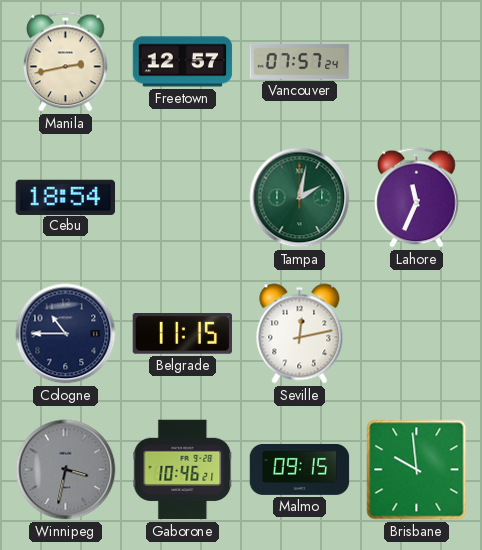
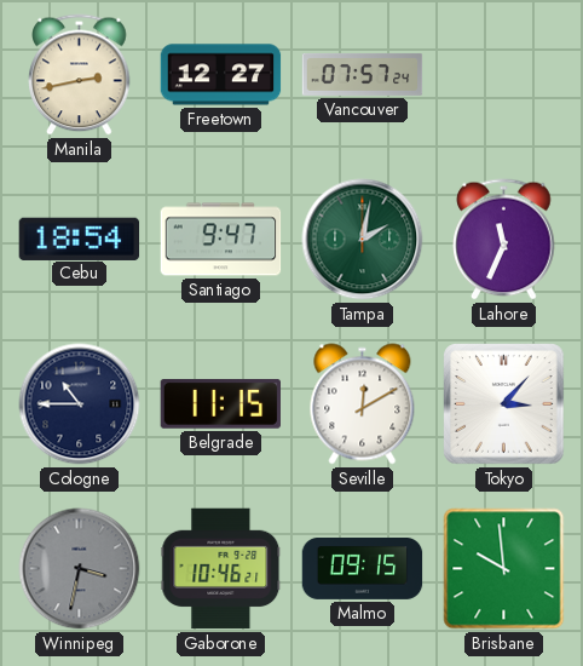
Freetown: 12:57 -> 12:27 (221, 75)
Santiago: none -> 9:47 (221, 240)
Seville: 12:13 -> 12:10 (363, 404)
Tokyo: none -> 3:07 (504, 404)
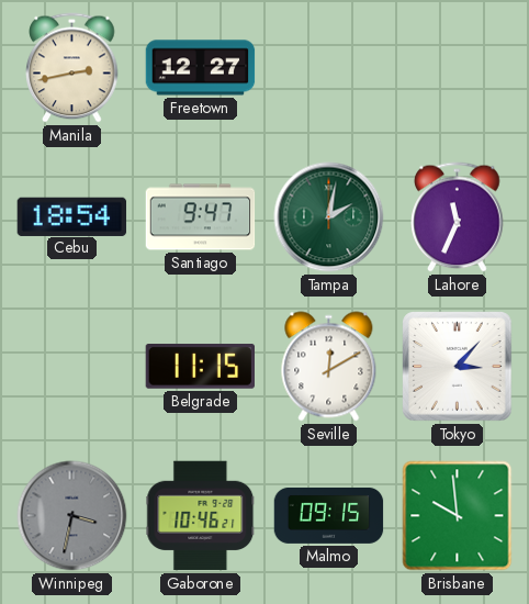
Vancouver: 07:57 -> none (363, 74)
Cologne: 10:45 -> none (80, 404)
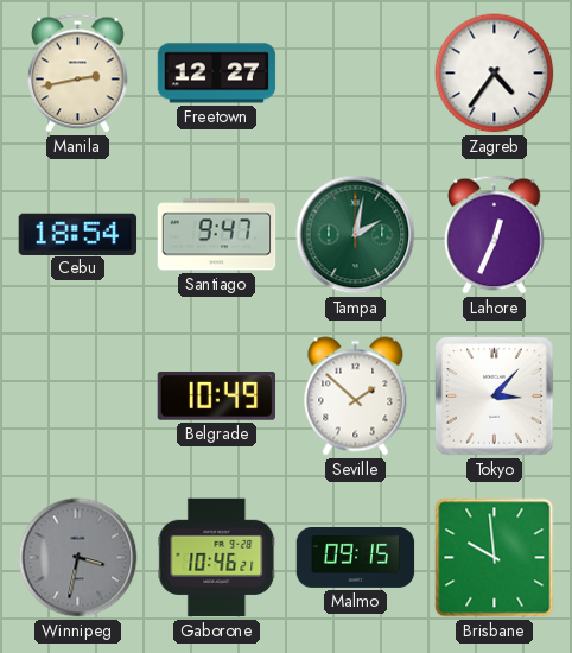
Zagreb: none -> 4:36 (495, 74)
Lahore: 11:34 -> 12:34 (495, 235)
Belgrade: 11:15 -> 10:49 (216, 397)
Seville: 12:10 -> 1:52 (356, 397)
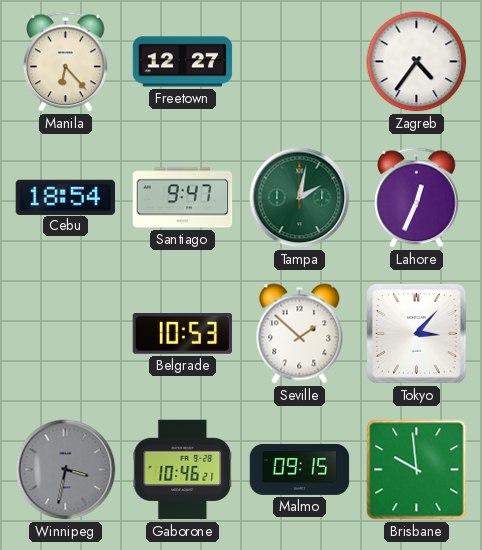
Manila: 2:43 -> 6:23 (66, 62)
Belgrade: 10:49 -> 10:53 (182, 334)
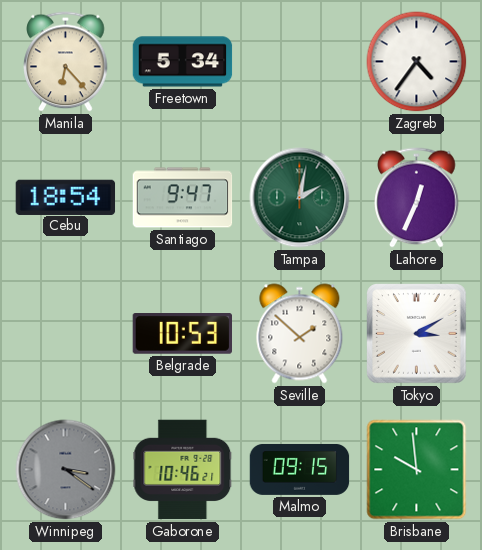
Freetown: 12:27 -> 5:34 (183, 62)
Tokyo: 3:07 -> 3:10 (417, 334)
Winnipeg: 3:32 -> 3:21 (66, 470)
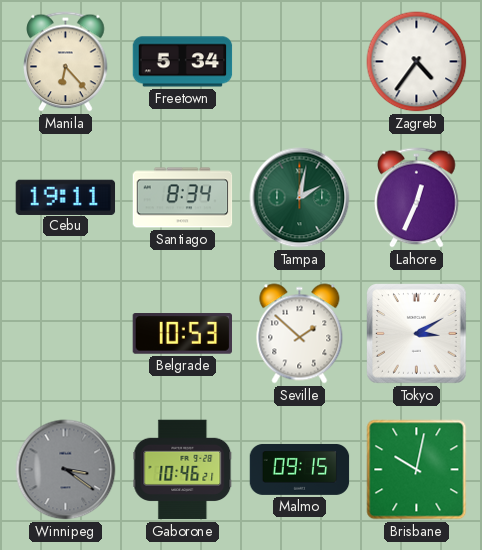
Cebu: 18:54 -> 19:11 (66, 197)
Santiago: 9:47 -> 8:34 (183, 198)
Brisbane: 9:59 -> 10:02 (417, 470)
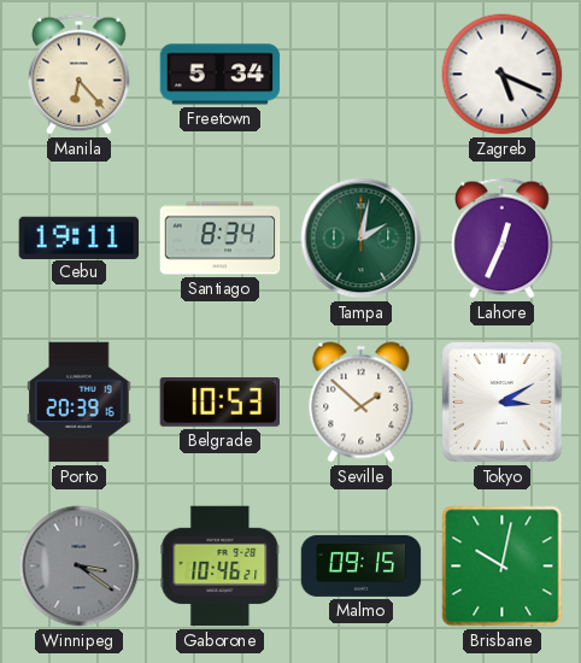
Zagreb: 4:36 -> 5:19 (503, 75)
Porto: none -> 20:39 (80, 403)
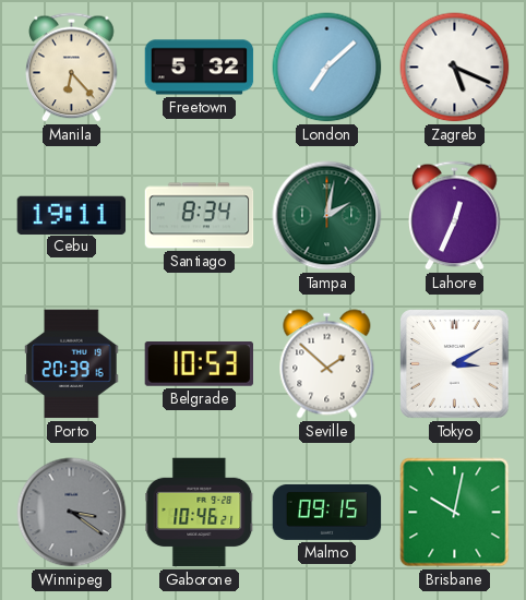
Freetown: 5:34 -> 5:32 (200, 68)
London: none -> 7:08 (327, 68)
